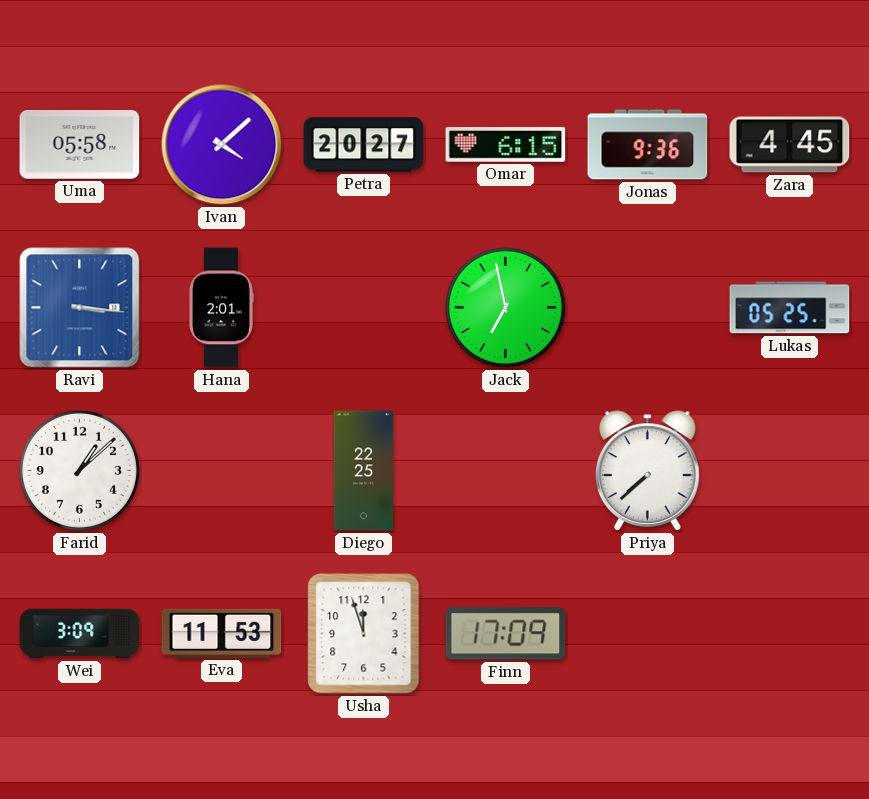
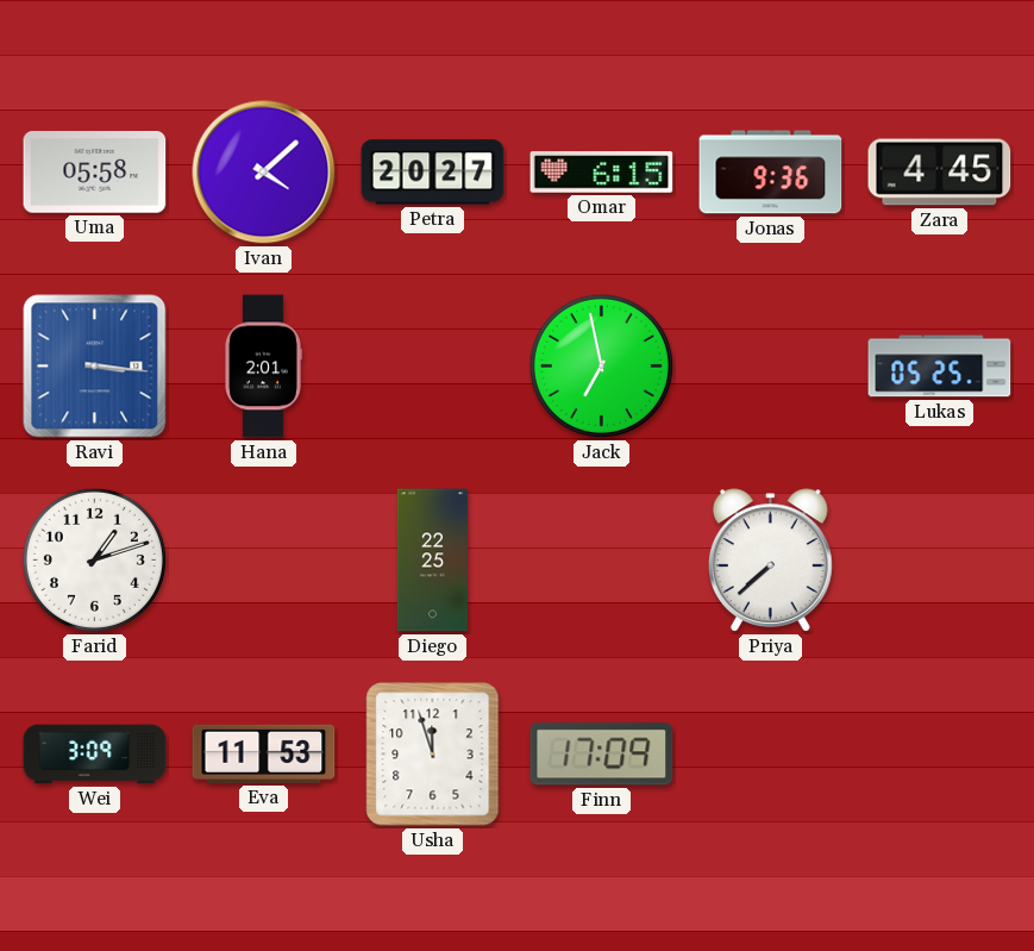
Farid: 1:08 -> 1:12 (94, 559)
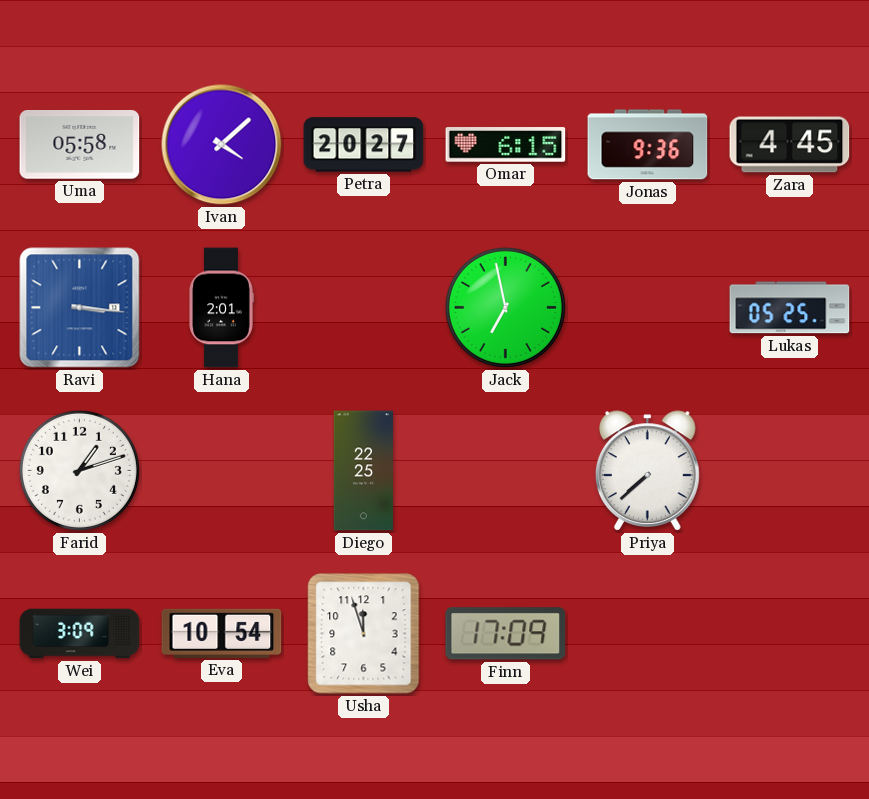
Eva: 11:53 -> 10:54 (222, 633)
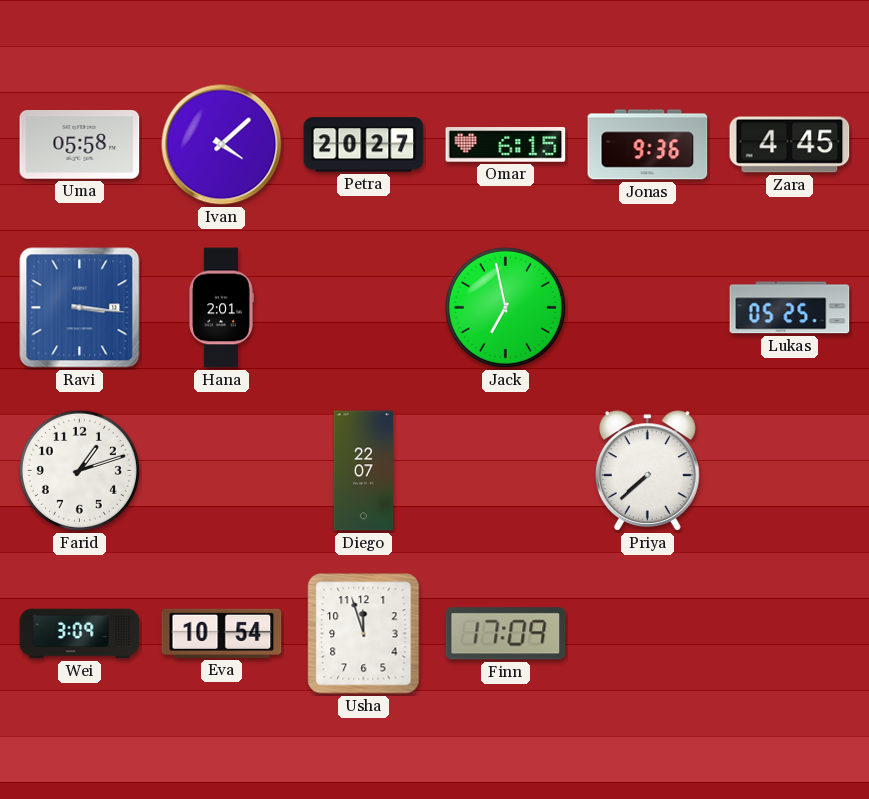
Diego: 22:25 -> 22:07 (363, 471)
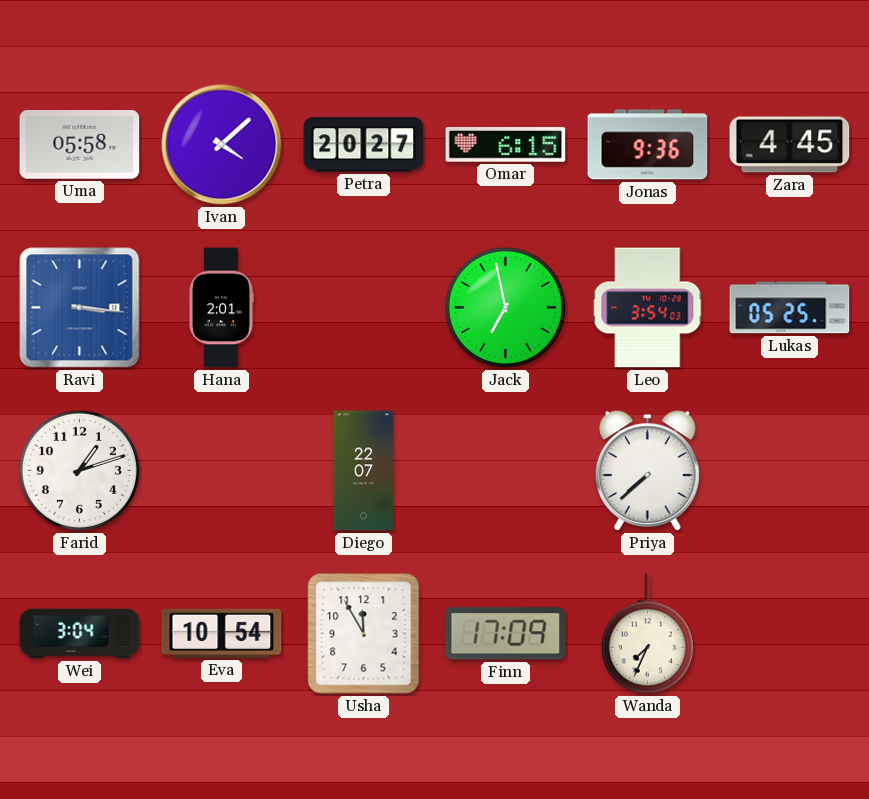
Leo: none -> 3:54 (648, 308)
Wei: 3:09 -> 3:04 (80, 634)
Usha: 11:57 -> 11:55 (364, 634)
Wanda: none -> 7:34 (647, 634)
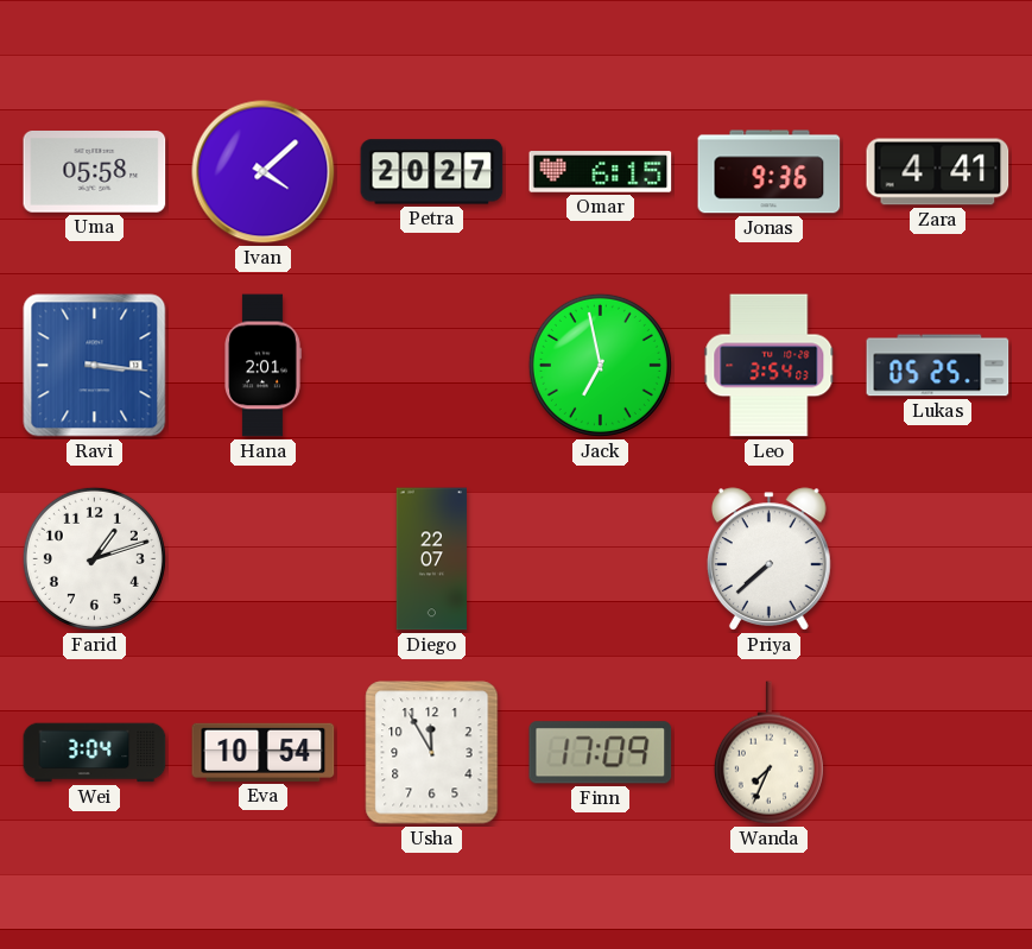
Zara: 4:45 -> 4:41 (938, 172)
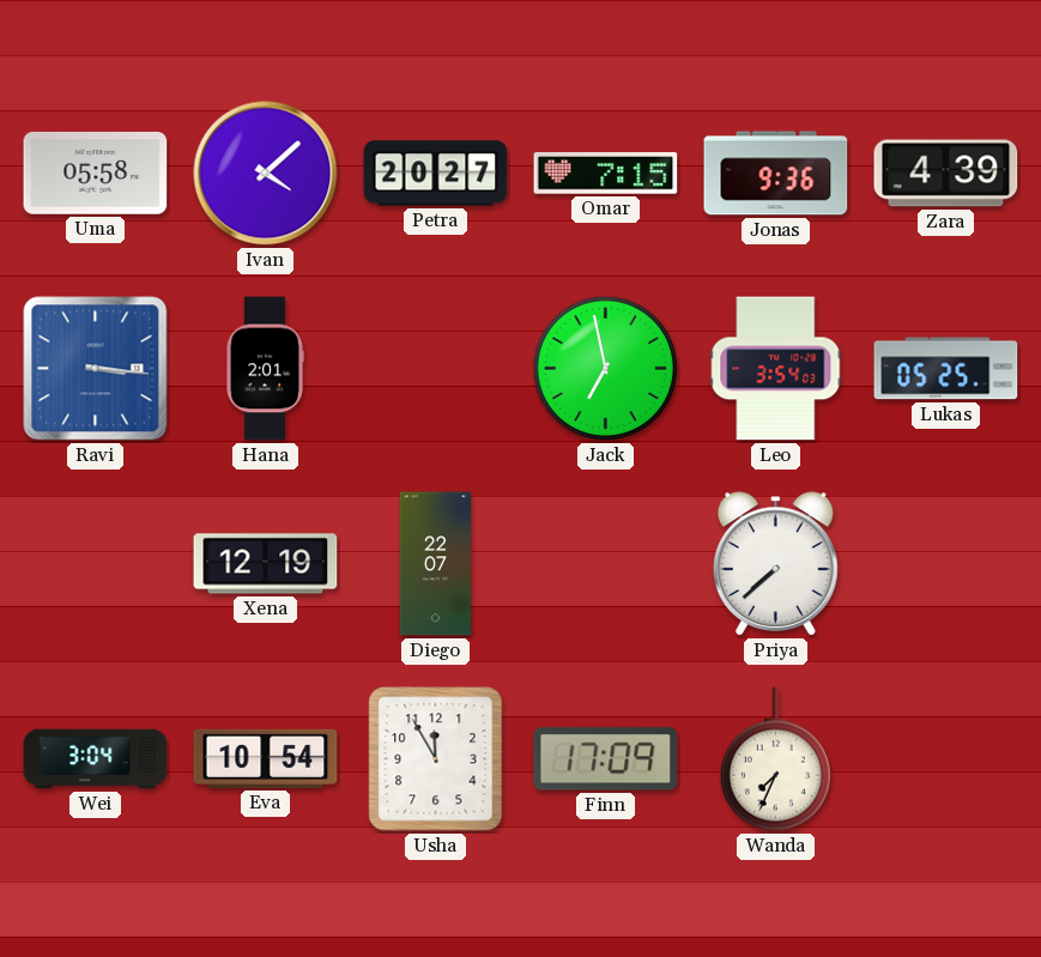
Omar: 6:15 -> 7:15 (606, 174)
Zara: 4:41 -> 4:39 (946, 174)
Farid: 1:12 -> none (94, 558)
Xena: none -> 12:19 (266, 564)
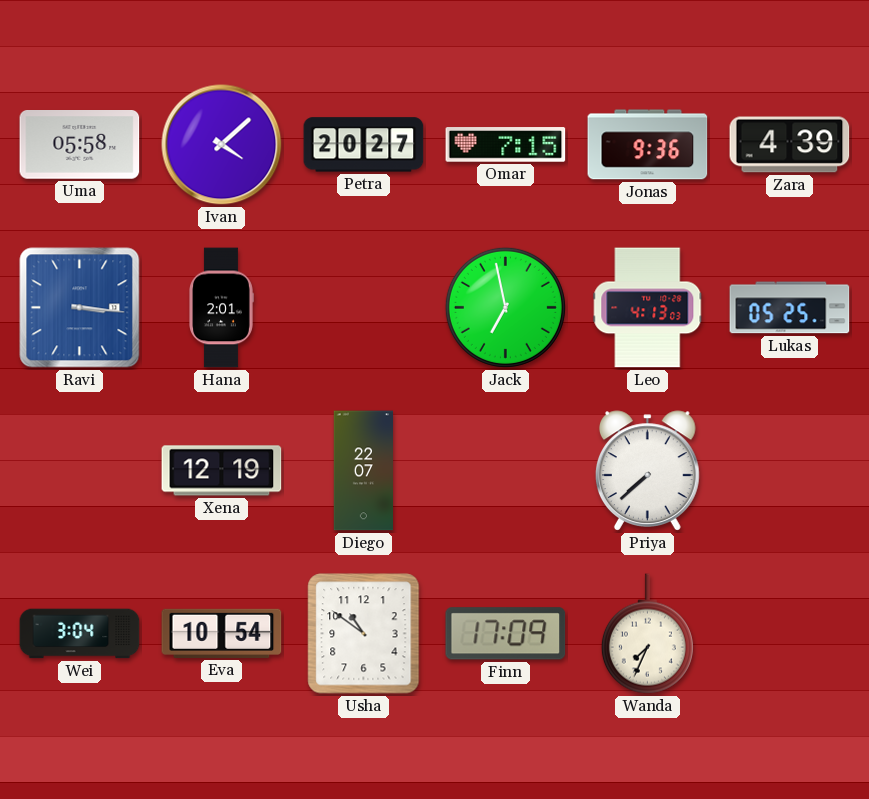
Leo: 3:54 -> 4:13 (648, 308)
Usha: 11:55 -> 10:51 (364, 634)
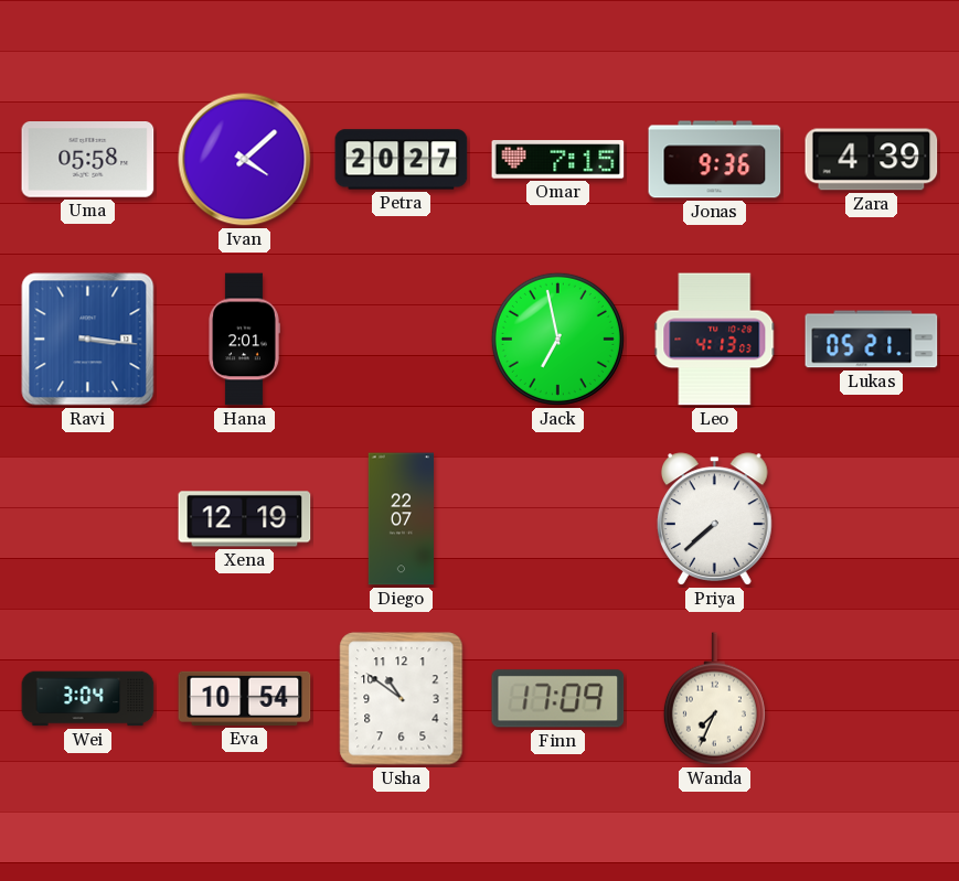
Lukas: 05:25 -> 05:21 (872, 340)
